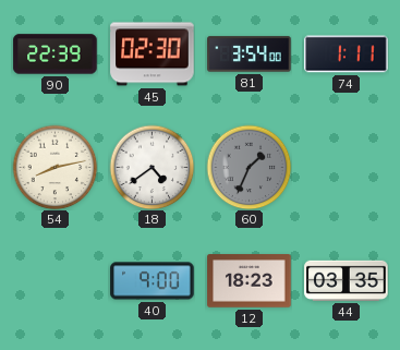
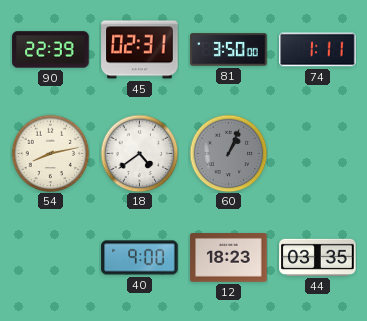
45: 02:30 -> 02:31 (140, 50)
81: 3:54 -> 3:50 (229, 50)
60: 1:34 -> 1:04 (228, 153)
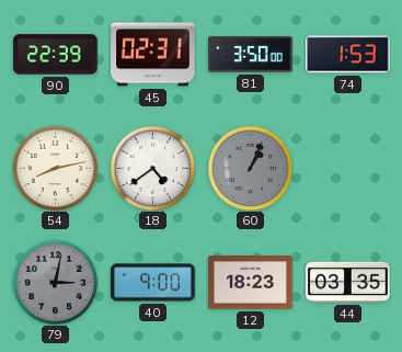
74: 1:11 -> 1:53 (348, 55)
79: none -> 3:02 (55, 282)
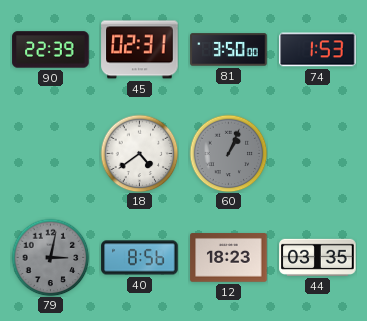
54: 8:13 -> none (55, 168)
40: 9:00 -> 8:56 (140, 258)
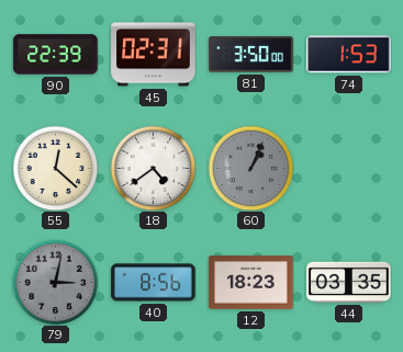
55: none -> 12:22 (55, 168)
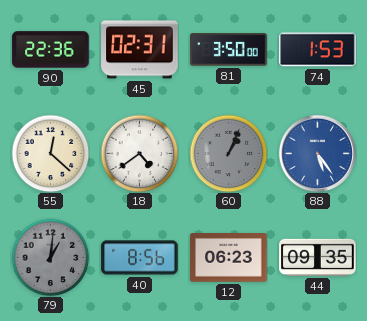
90: 22:39 -> 22:36 (51, 50)
88: none -> 5:24 (317, 153)
79: 3:02 -> 1:01 (50, 257)
12: 18:23 -> 06:23 (229, 258)
44: 03:35 -> 09:35 (318, 257)
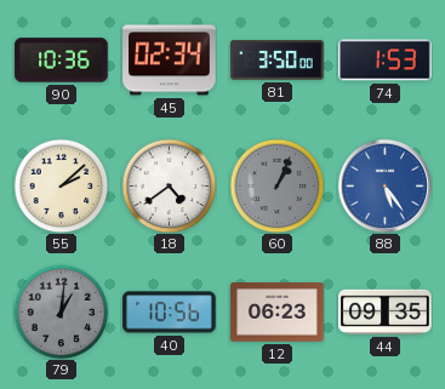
90: 22:36 -> 10:36 (62, 61)
45: 02:31 -> 02:34 (170, 61)
55: 12:22 -> 2:08 (61, 185)
40: 8:56 -> 10:56 (170, 313)
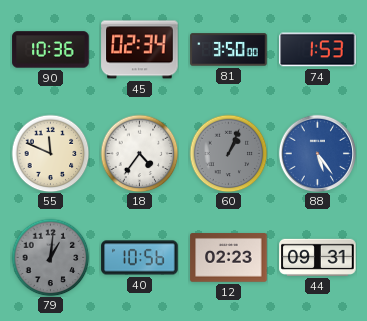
55: 2:08 -> 11:49 (50, 153)
18: 4:39 -> 4:36 (139, 153)
12: 06:23 -> 02:23 (229, 258)
44: 09:35 -> 09:31 (318, 257)
